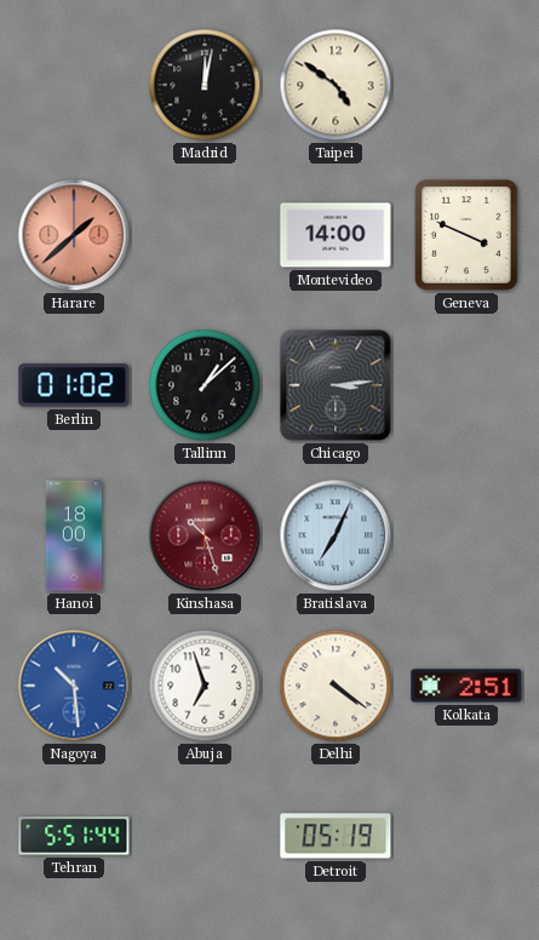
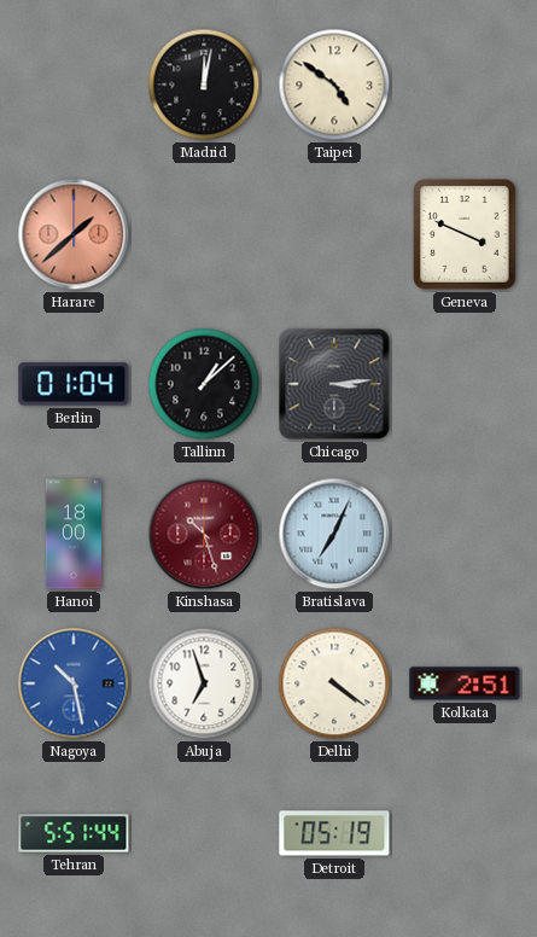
Montevideo: 14:00 -> none (336, 235)
Berlin: 01:02 -> 01:04 (74, 384)
Nagoya: 10:29 -> 10:28 (74, 683)
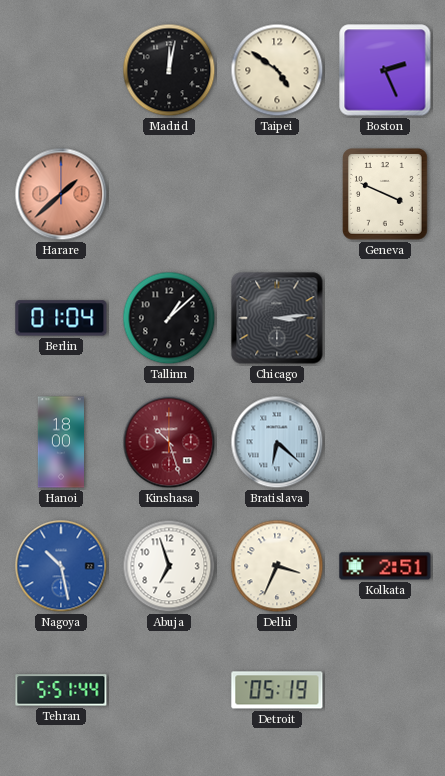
Boston: none -> 2:26 (385, 70)
Bratislava: 7:04 -> 6:22 (277, 442)
Delhi: 4:21 -> 3:34 (277, 566)
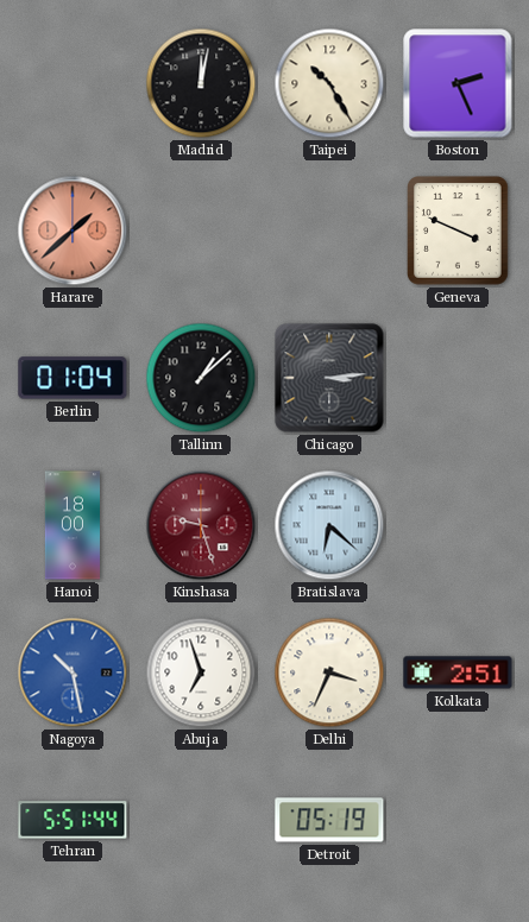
Taipei: 4:51 -> 10:25 (329, 83)
Kinshasa: 10:27 -> 9:27 (201, 525)
